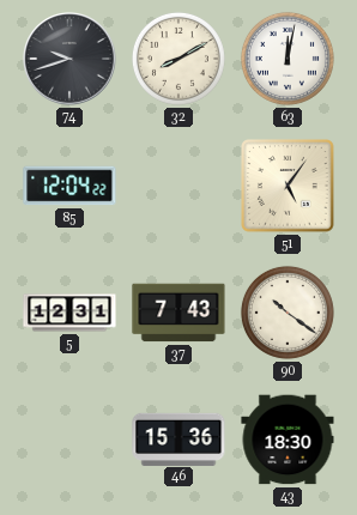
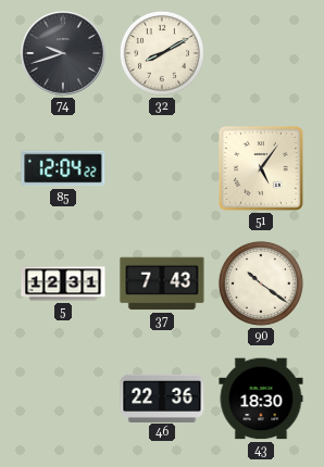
63: 12:02 -> none (288, 59)
46: 15:36 -> 22:36 (162, 397)
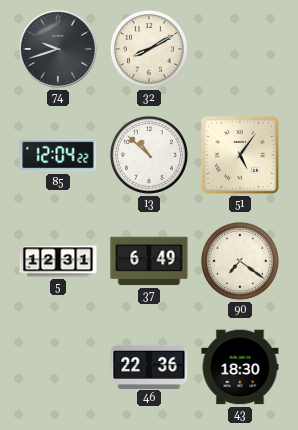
13: none -> 10:52 (149, 155)
37: 7:43 -> 6:49 (149, 261)
90: 10:21 -> 7:21 (240, 261)
